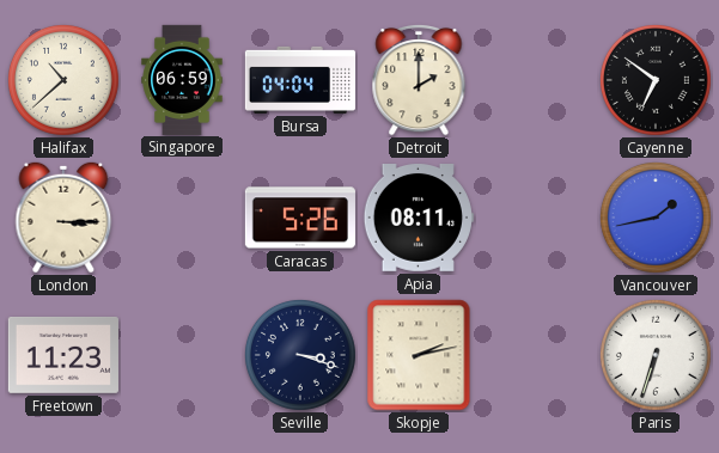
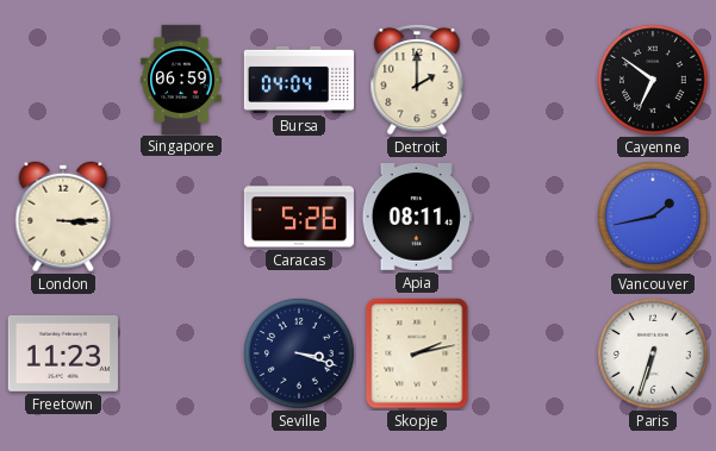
Halifax: 10:38 -> none (63, 80)
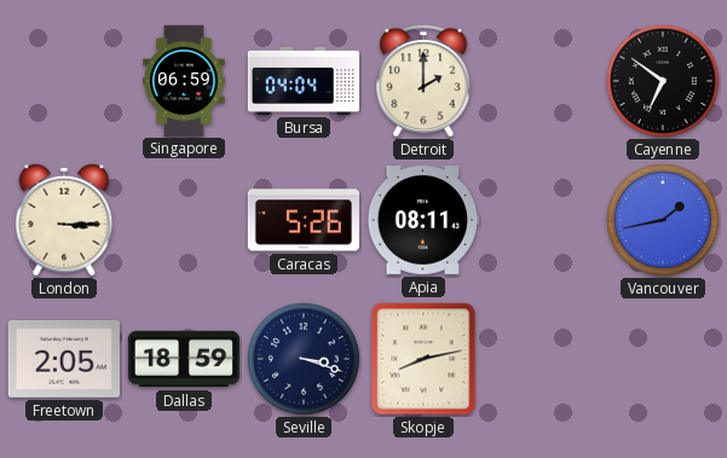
Freetown: 11:23 -> 2:05 (64, 360)
Dallas: none -> 18:59 (184, 359)
Skopje: 2:13 -> 8:13 (423, 359)
Paris: 6:33 -> none (653, 353)
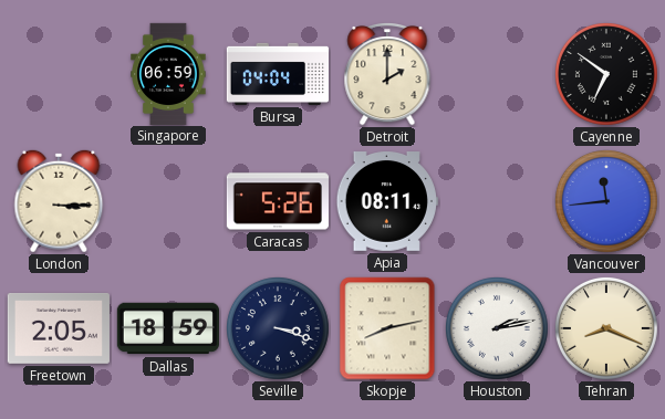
Vancouver: 1:43 -> 11:44 (606, 201)
Houston: none -> 2:13 (497, 328)
Tehran: none -> 8:19 (606, 328)
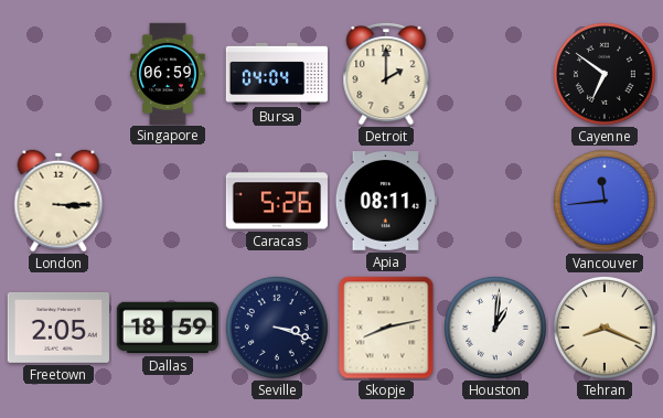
Houston: 2:13 -> 1:01 (495, 328)
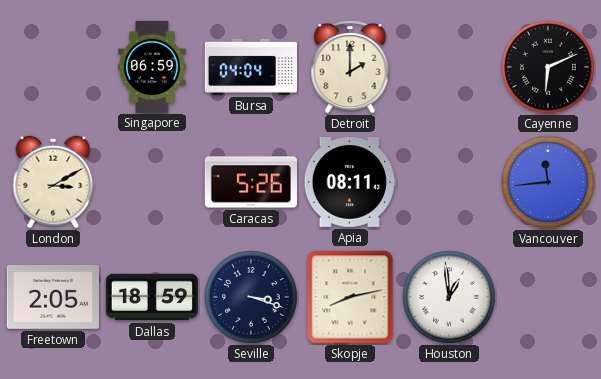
Cayenne: 6:51 -> 6:11 (548, 67)
London: 3:15 -> 3:10 (53, 182)
Houston: 1:01 -> 12:59 (449, 297)
Tehran: 8:19 -> none (605, 328)
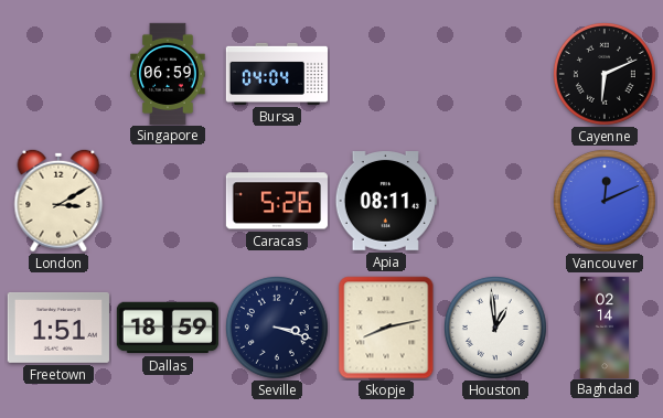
Detroit: 2:00 -> none (350, 67)
Vancouver: 11:44 -> 12:11 (605, 201)
Freetown: 2:05 -> 1:51 (58, 329)
Baghdad: none -> 02:14 (605, 326)
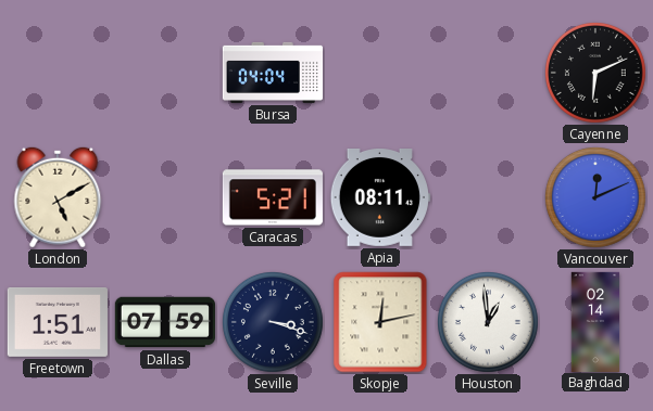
Singapore: 06:59 -> none (168, 73)
London: 3:10 -> 5:10 (58, 197)
Caracas: 5:26 -> 5:21 (273, 197)
Dallas: 18:59 -> 07:59 (165, 322)
Skopje: 8:13 -> 12:13 (380, 322)
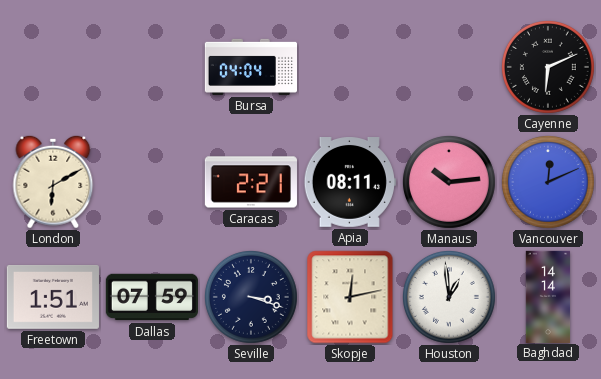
London: 5:10 -> 6:10 (53, 182)
Caracas: 5:21 -> 2:21 (251, 182)
Manaus: none -> 10:14 (449, 182)
Baghdad: 02:14 -> 14:14 (548, 296)
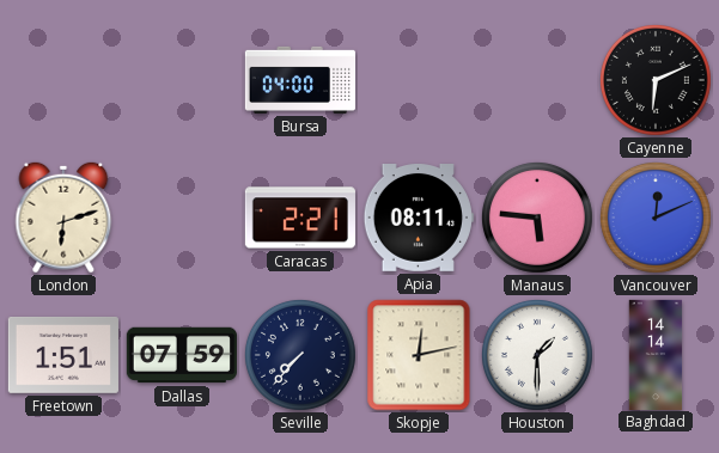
Bursa: 04:04 -> 04:00 (299, 80)
London: 6:10 -> 6:12 (63, 218)
Manaus: 10:14 -> 5:46 (537, 218)
Seville: 3:18 -> 7:37 (300, 355)
Houston: 12:59 -> 1:30 (537, 355)
